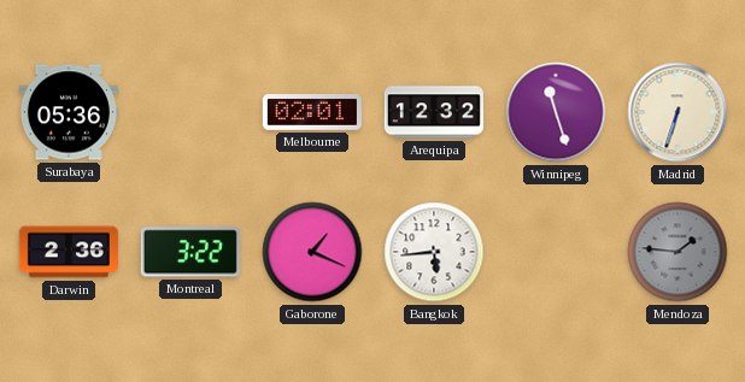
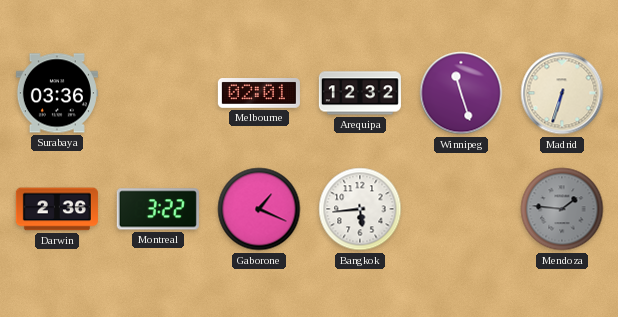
Surabaya: 05:36 -> 03:36 (57, 93)
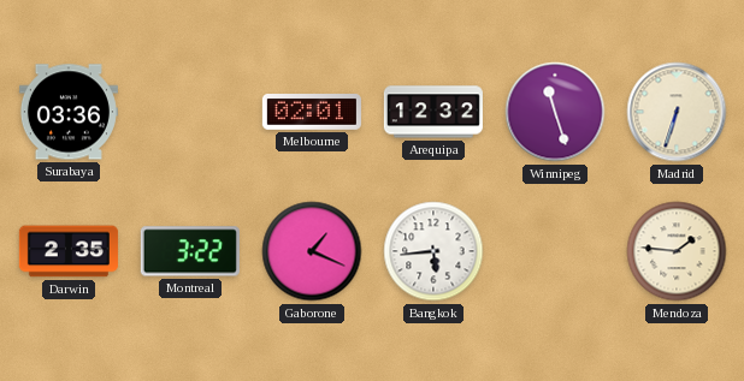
Darwin: 2:36 -> 2:35 (69, 251)
Mendoza dial: grey -> cream (677, 251)
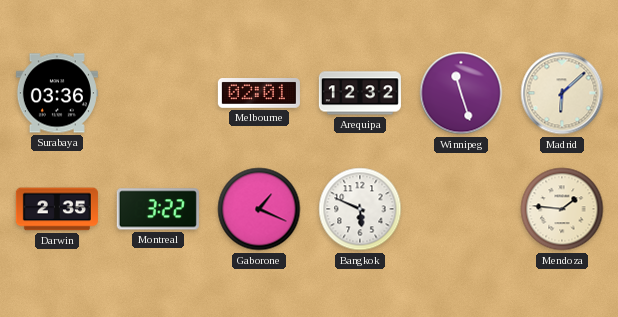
Madrid: 6:33 -> 6:08 (562, 93)
Bangkok: 5:44 -> 5:49 (360, 209)
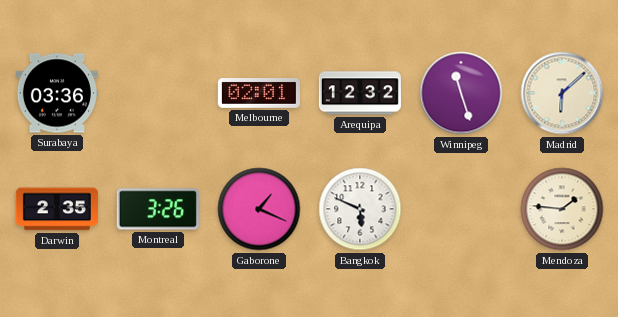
Montreal: 3:22 -> 3:26 (158, 209)
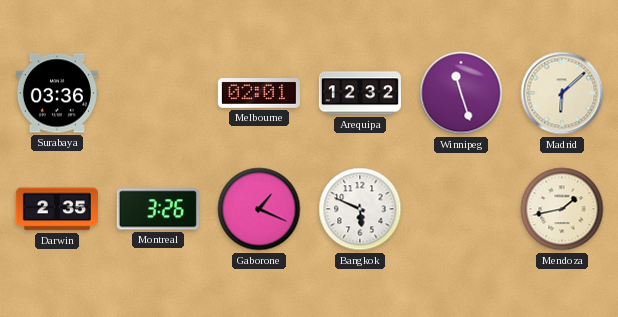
Mendoza: 1:46 -> 1:43 (562, 209)
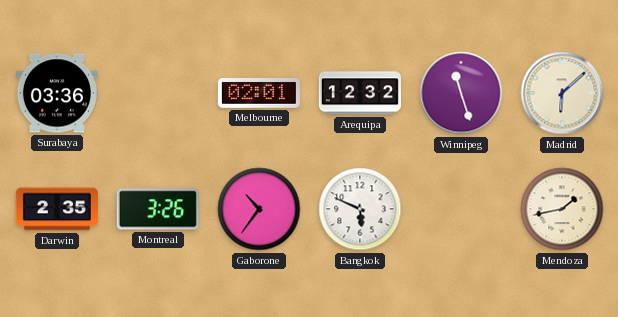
Gaborone: 1:19 -> 10:36 (259, 209)
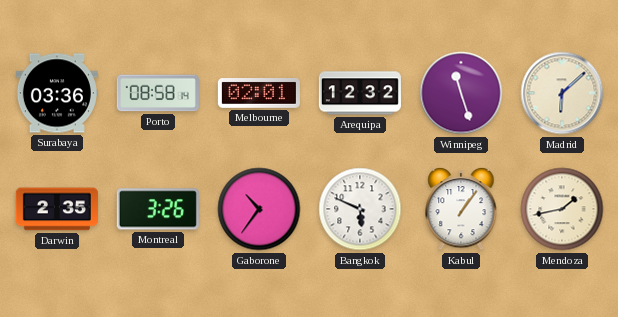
Porto: none -> 08:58 (158, 93)
Kabul: none -> 1:06 (461, 209)
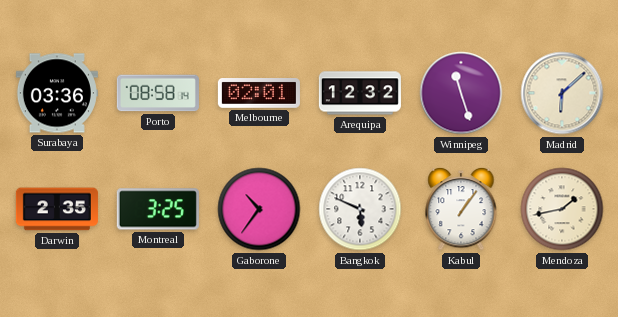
Montreal: 3:26 -> 3:25 (158, 209)
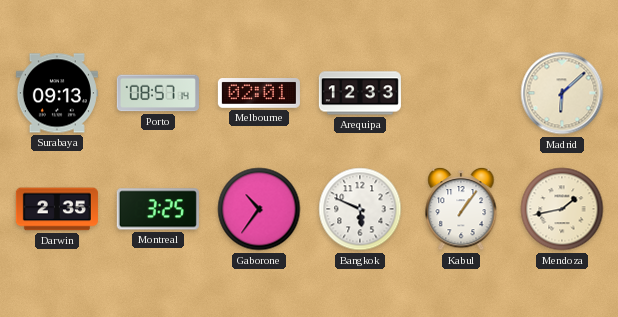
Surabaya: 03:36 -> 09:13 (57, 93)
Porto: 08:58 -> 08:57 (158, 93)
Arequipa: 12:32 -> 12:33 (360, 93)
Winnipeg: 11:27 -> none (461, 93)
